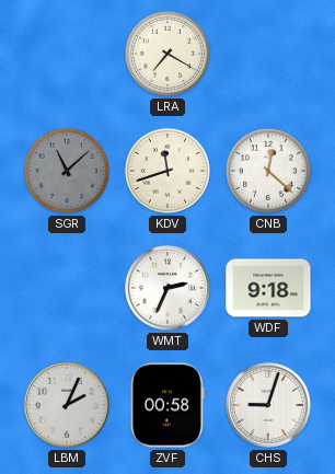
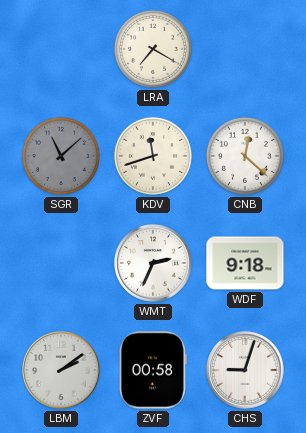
LBM: 2:04 -> 2:09 (61, 370)
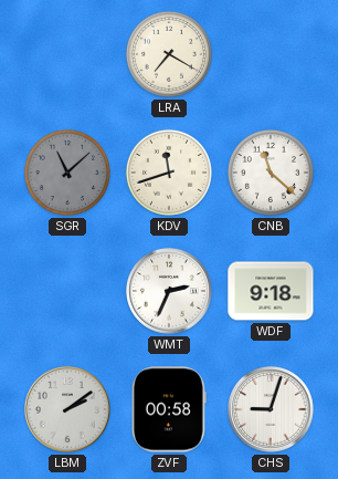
CNB: 12:22 -> 11:22 (271, 173)
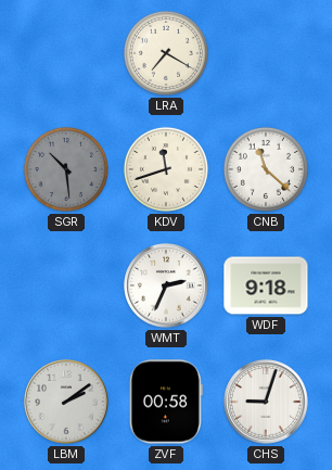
SGR: 11:08 -> 10:29 (66, 169)
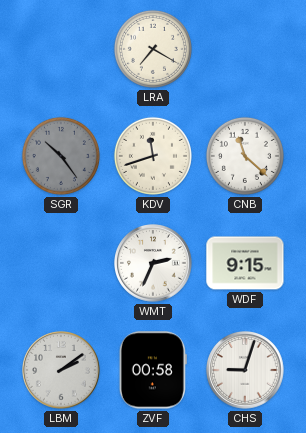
SGR: 10:29 -> 10:24 (61, 156)
WDF: 9:18 -> 9:15 (245, 263)
